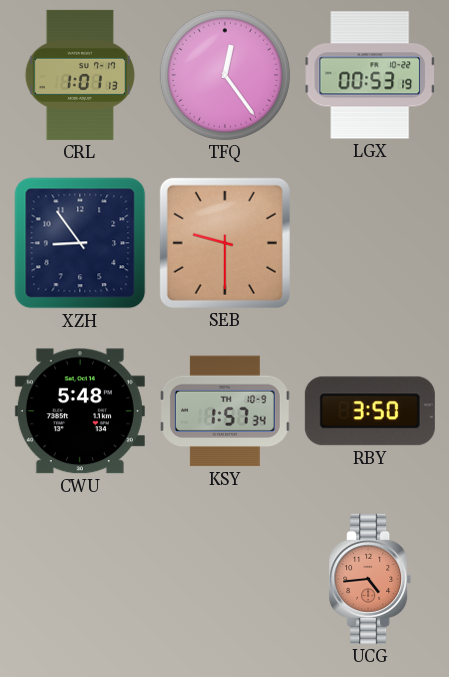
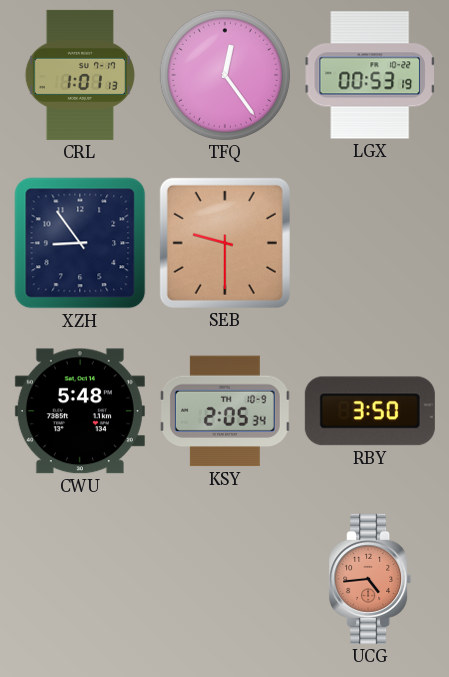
KSY: 1:57 -> 2:05 (225, 411)
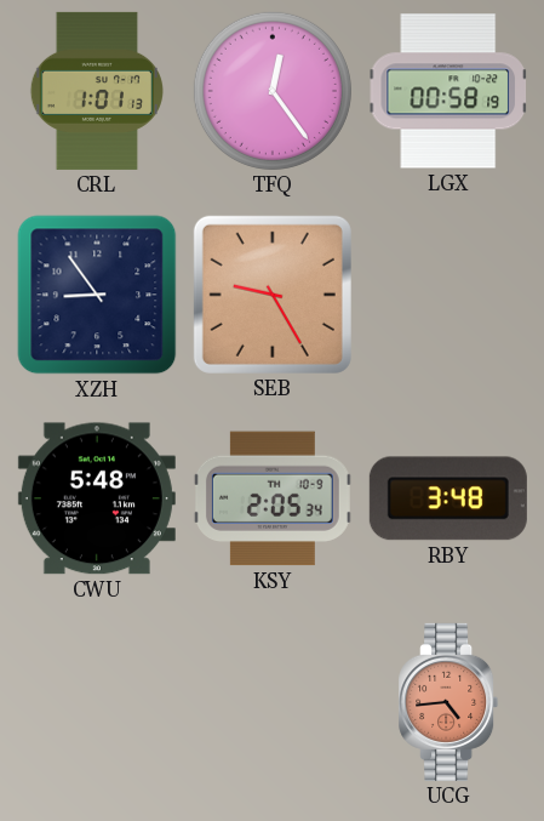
LGX: 00:53 -> 00:58 (447, 91)
SEB: 9:30 -> 9:25 (273, 295)
RBY: 3:50 -> 3:48 (448, 498)
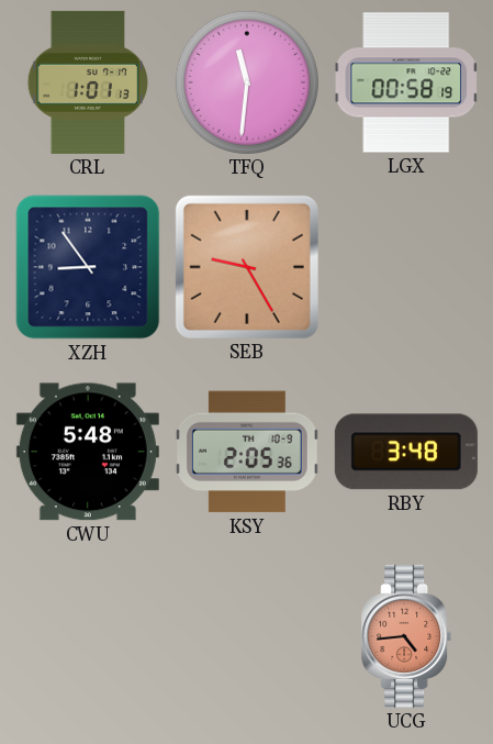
TFQ: 12:24 -> 11:31 (247, 82)
KSY: 2:05:34 -> 2:05:36 (247, 452)
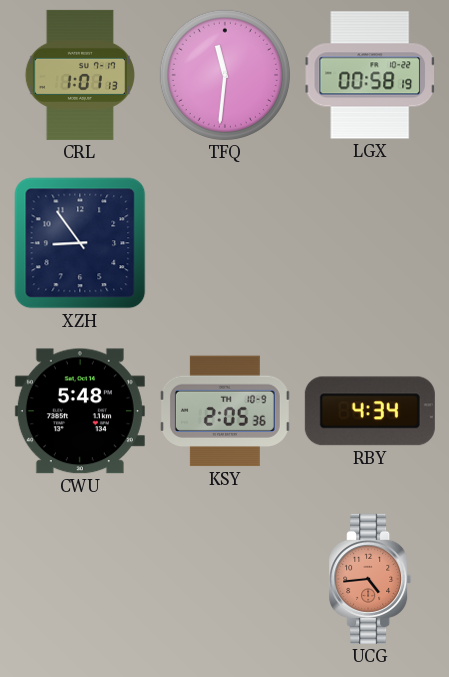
SEB: 9:25 -> none (247, 267)
RBY: 3:48 -> 4:34 (370, 411)
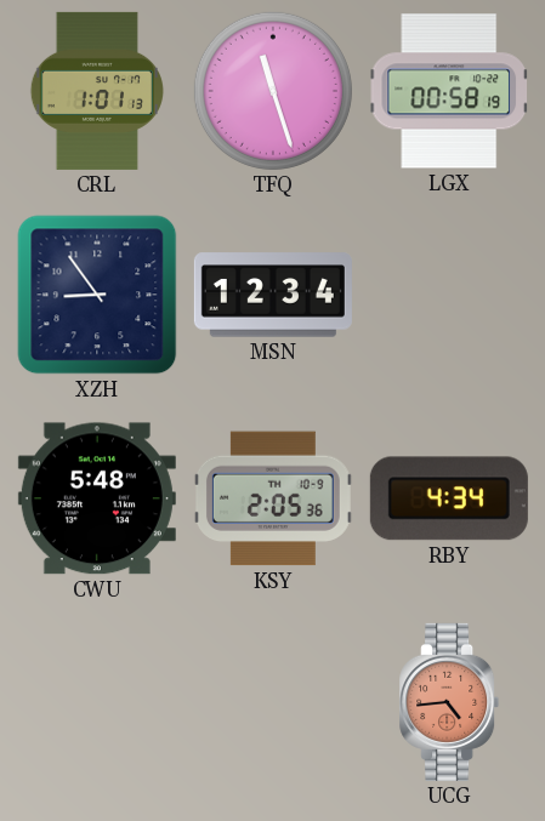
TFQ: 11:31 -> 11:27 (273, 91)
MSN: none -> 12:34 (273, 295)
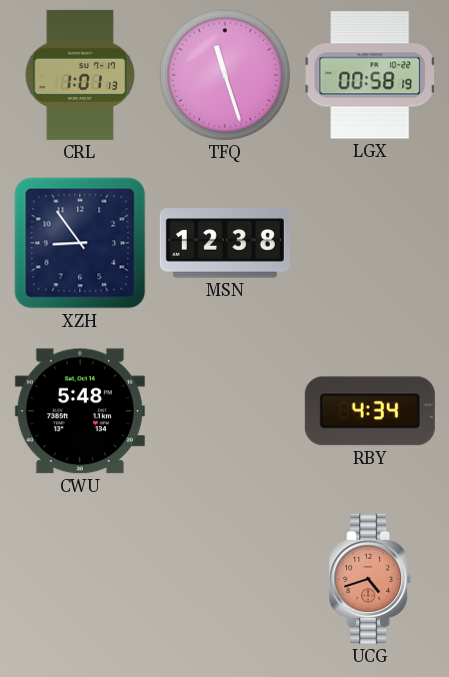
MSN: 12:34 -> 12:38 (225, 243)
KSY: 2:05 -> none (273, 498)
UCG: 4:44 -> 4:42 (370, 579)
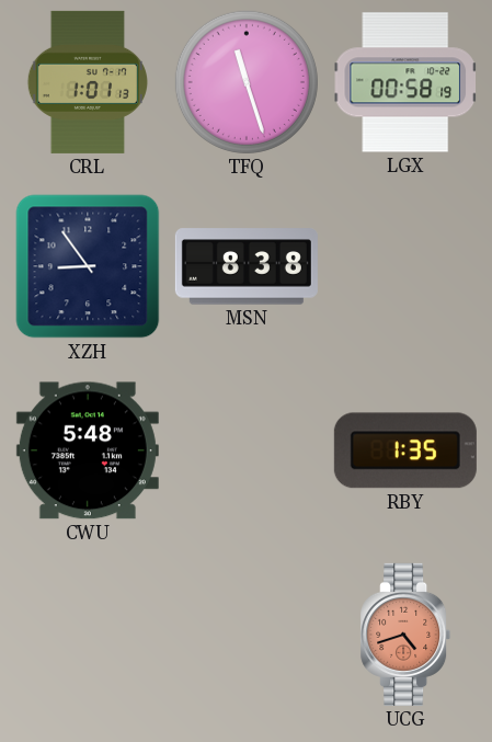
MSN: 12:38 -> 8:38 (247, 266)
RBY: 4:34 -> 1:35 (405, 450)
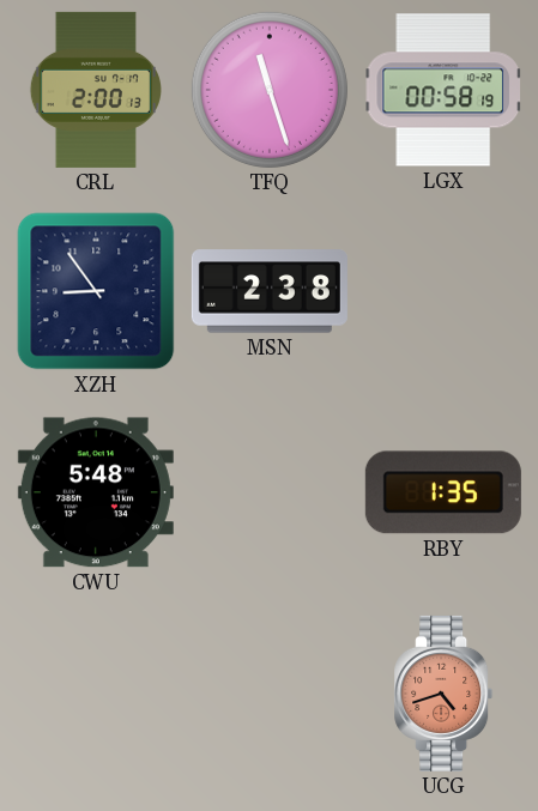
CRL: 1:01 -> 2:00 (95, 90)
MSN: 8:38 -> 2:38 (270, 291)
